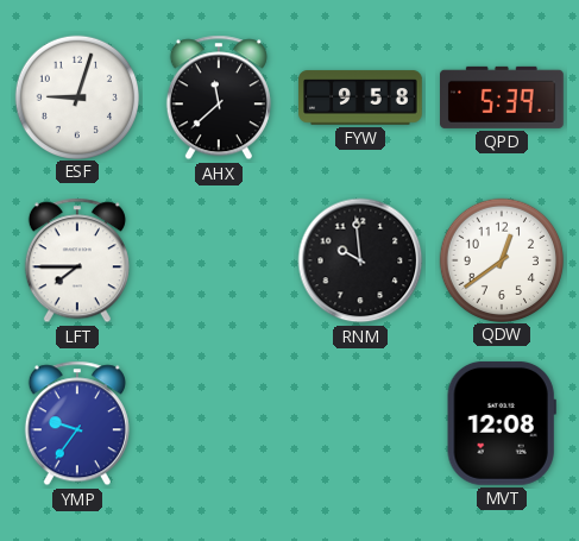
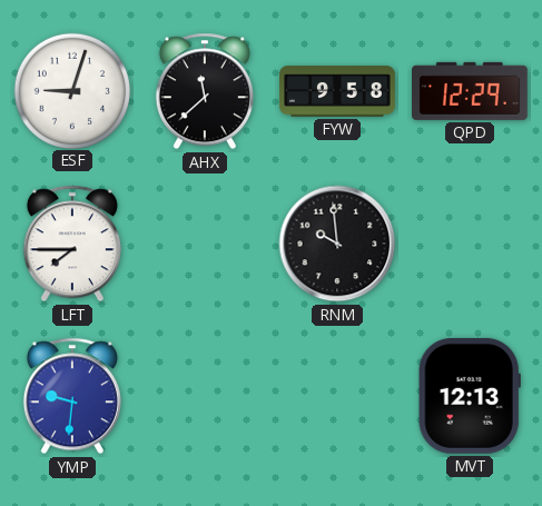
QPD: 5:39 -> 12:29 (471, 91)
QDW: 12:39 -> none (501, 259)
YMP: 9:36 -> 9:31 (72, 396)
MVT: 12:08 -> 12:13 (470, 396)
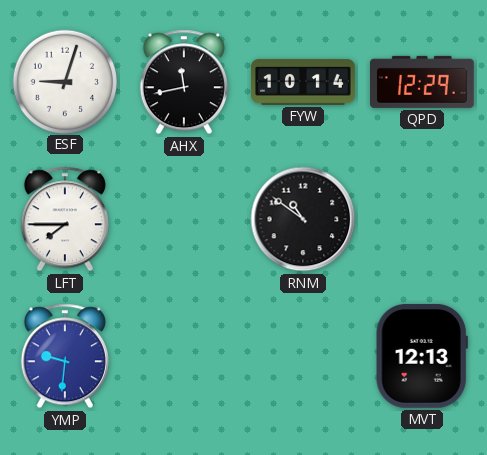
AHX: 11:38 -> 11:43 (184, 82)
FYW: 9:58 -> 10:14 (303, 82)
RNM: 9:59 -> 10:51 (303, 219)
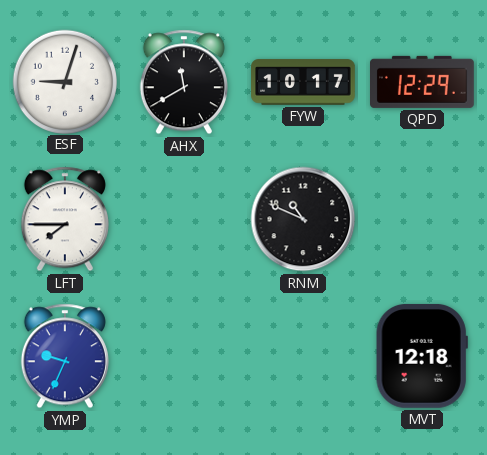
AHX: 11:43 -> 11:40 (184, 82)
FYW: 10:14 -> 10:17 (303, 82)
RNM: 10:51 -> 10:49 (303, 219)
YMP: 9:31 -> 9:34 (65, 356)
MVT: 12:13 -> 12:18 (422, 356)
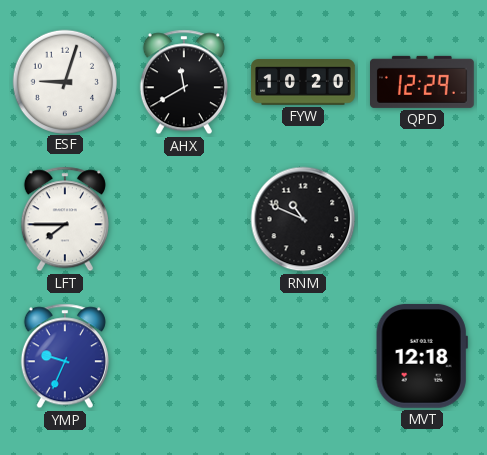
FYW: 10:17 -> 10:20 (303, 82)
